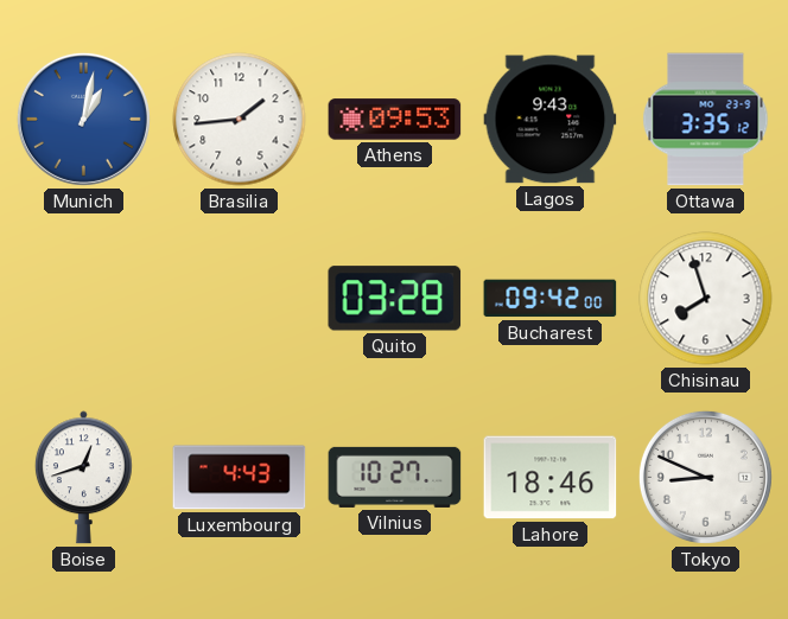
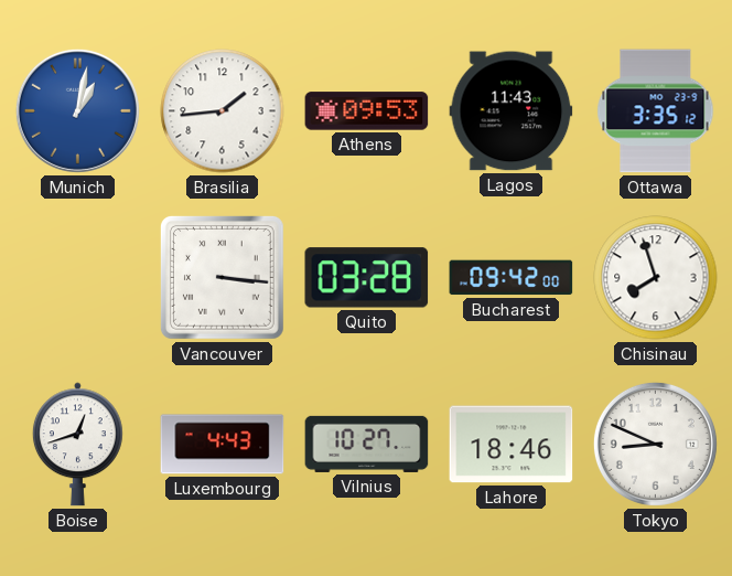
Lagos: 9:43 -> 11:43 (512, 111)
Vancouver: none -> 3:16 (222, 277)
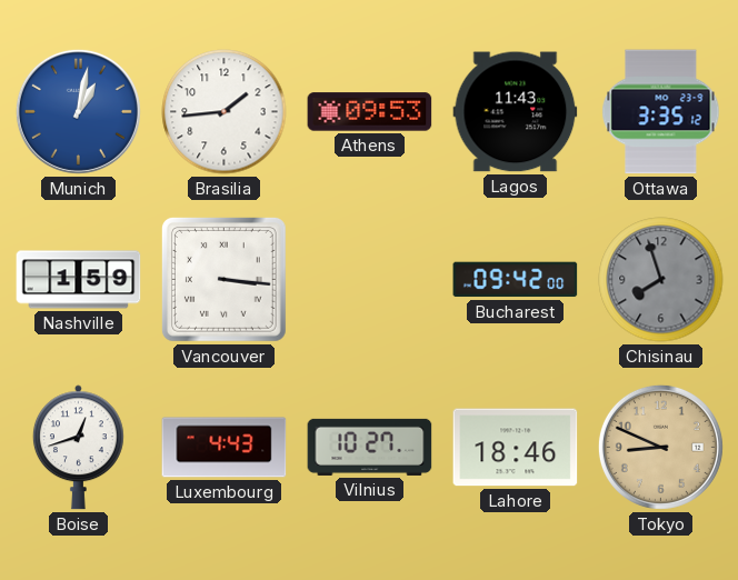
Nashville: none -> 1:59 (79, 280)
Quito: 03:28 -> none (367, 278)
Chisinau dial: white -> grey (661, 280)
Tokyo dial: white -> champagne (660, 447)
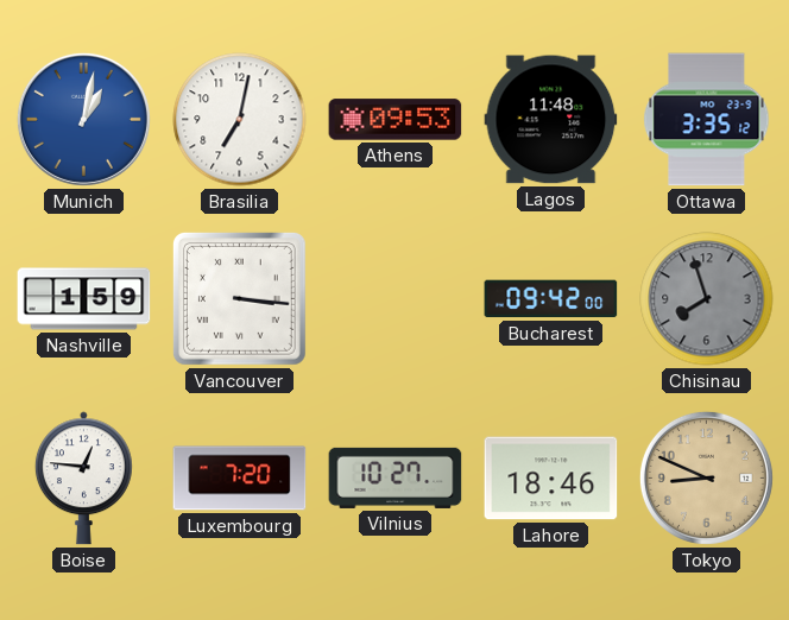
Brasilia: 1:44 -> 7:02 (240, 120)
Lagos: 11:43 -> 11:48 (551, 120)
Boise: 12:42 -> 12:46 (83, 479)
Luxembourg: 4:43 -> 7:20 (240, 479)
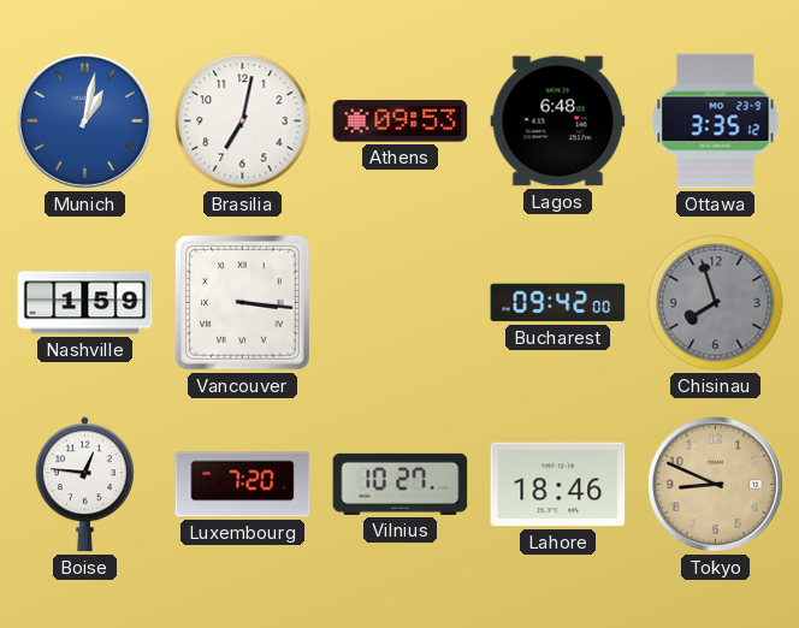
Lagos: 11:48 -> 6:48 (558, 122)
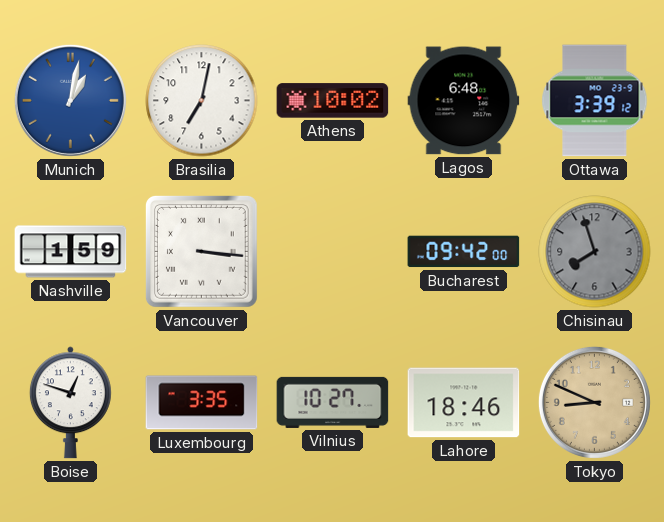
Athens: 09:53 -> 10:02 (333, 101)
Ottawa: 3:35 -> 3:39 (595, 101)
Boise: 12:46 -> 12:48 (70, 403)
Luxembourg: 7:20 -> 3:35 (202, 403)
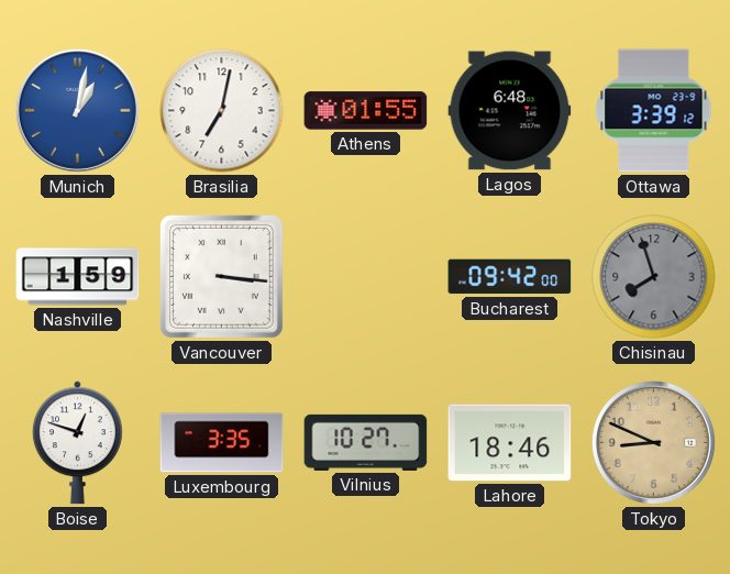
Athens: 10:02 -> 01:55 (366, 111)
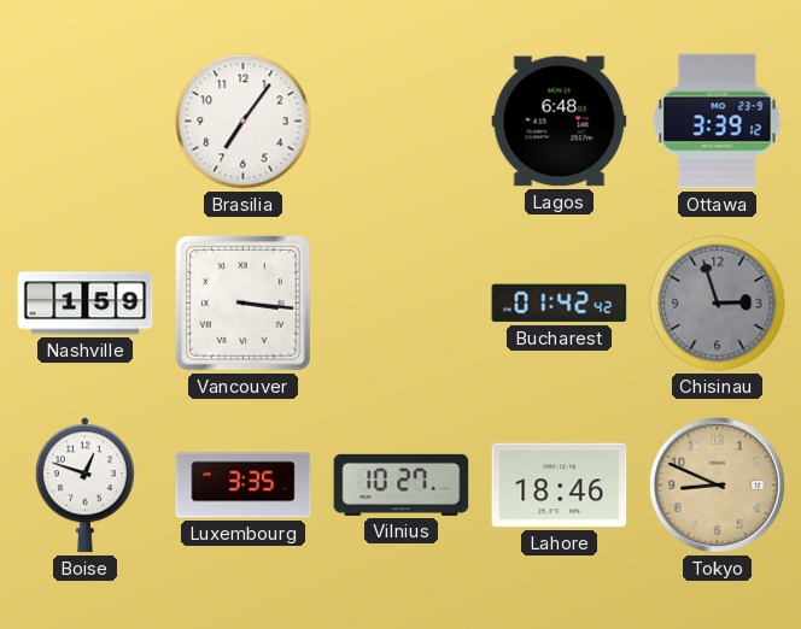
Munich: 1:02 -> none (77, 110)
Brasilia: 7:02 -> 7:06 (244, 122)
Athens: 01:55 -> none (366, 111)
Bucharest: 09:42 -> 01:42 (560, 304)
Chisinau: 7:57 -> 2:57 (718, 304)
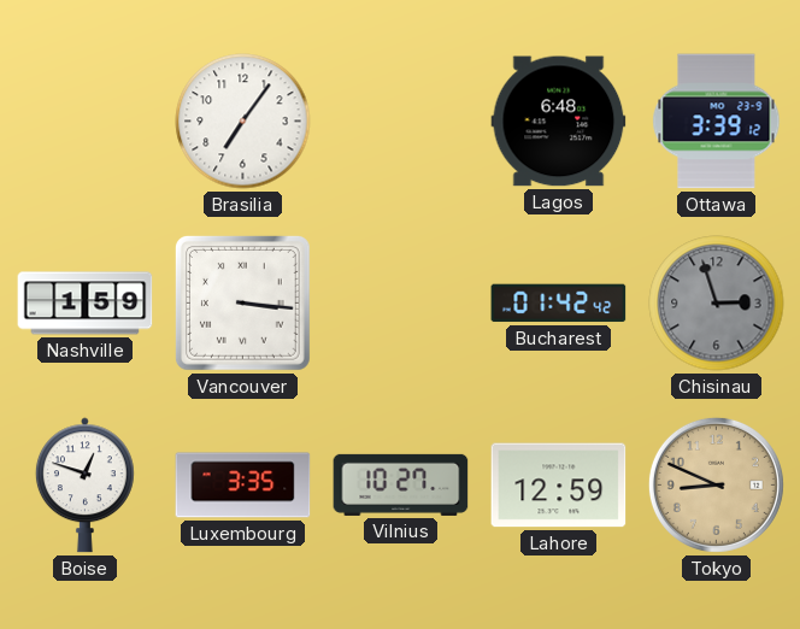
Lahore: 18:46 -> 12:59 (559, 486)
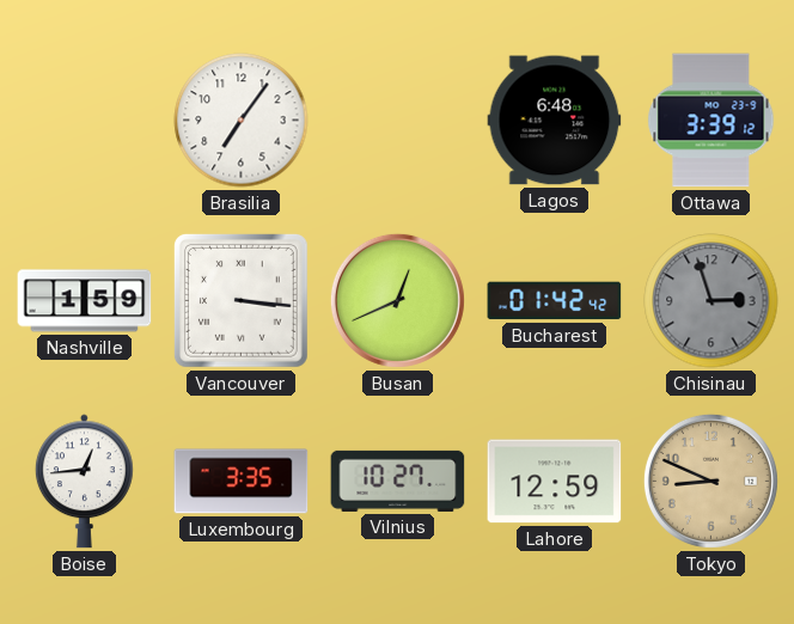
Busan: none -> 12:41 (397, 300)
Boise: 12:48 -> 12:44 (84, 482)
